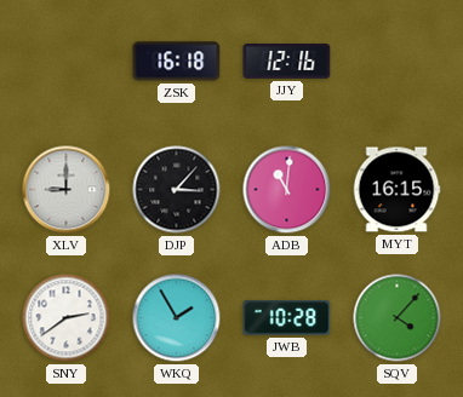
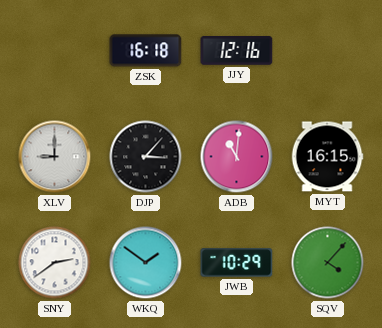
WKQ: 1:55 -> 1:51 (146, 263)
JWB: 10:28 -> 10:29 (237, 263)
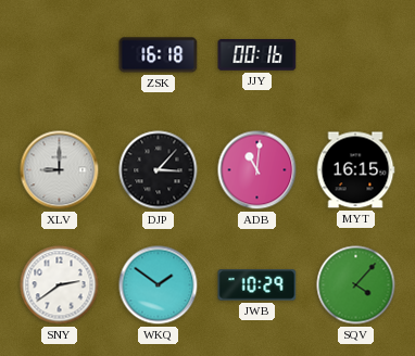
JJY: 12:16 -> 00:16 (257, 55)
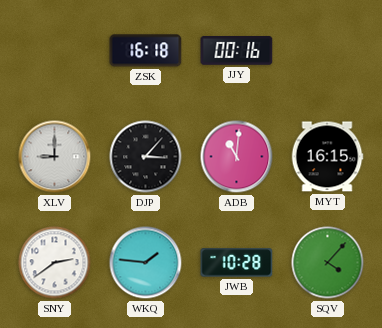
WKQ: 1:51 -> 1:46 (146, 263)
JWB: 10:29 -> 10:28 (237, 263)
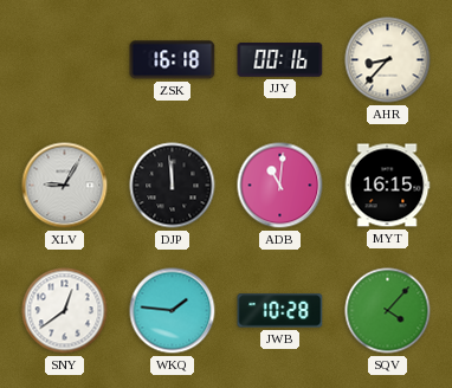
AHR: none -> 8:37 (388, 60)
XLV: 9:00 -> 9:05 (65, 186)
DJP: 3:07 -> 11:59 (173, 186)
SNY: 2:39 -> 12:39 (65, 311)
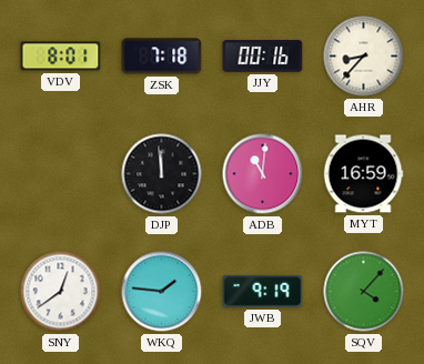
VDV: none -> 8:01 (61, 57)
ZSK: 16:18 -> 7:18 (162, 57)
XLV: 9:05 -> none (65, 186)
MYT: 16:15 -> 16:59 (363, 174)
JWB: 10:28 -> 9:19 (263, 292)
